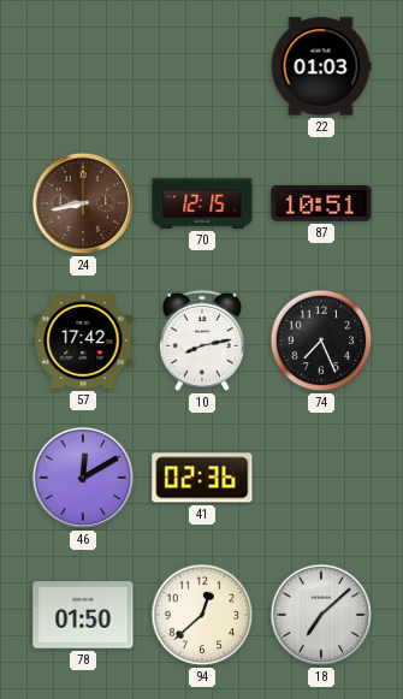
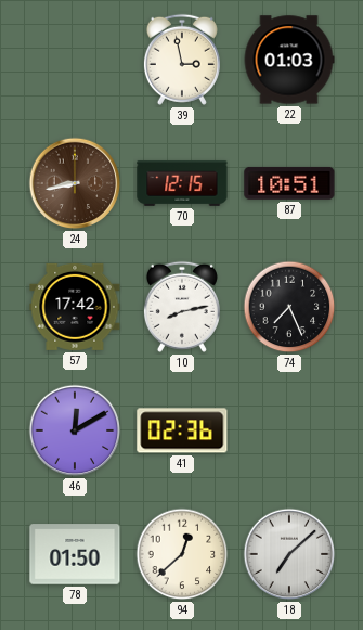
39: none -> 2:58 (182, 60)
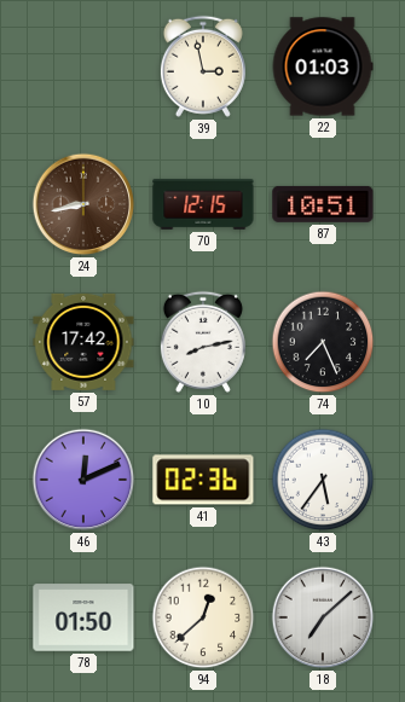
46: 12:10 -> 12:11 (83, 480)
43: none -> 5:36 (323, 480)
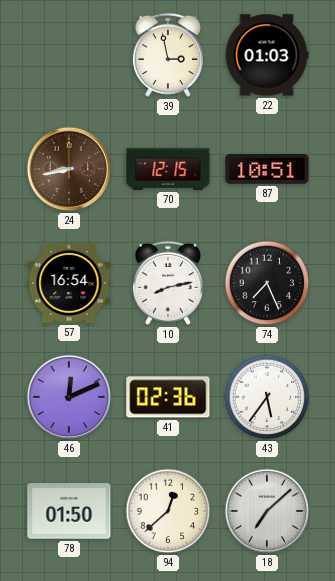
57: 17:42 -> 16:54 (69, 283)
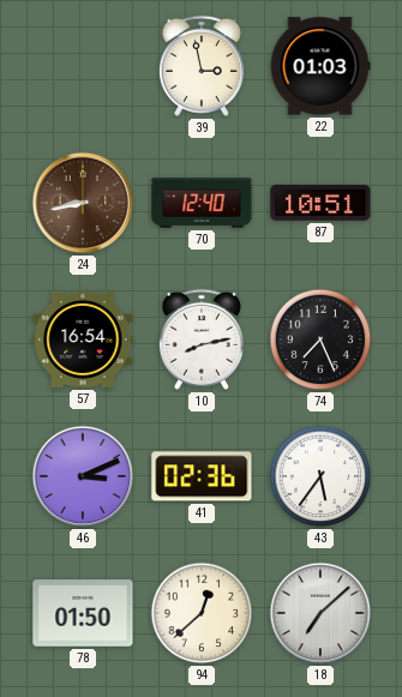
70: 12:15 -> 12:40 (202, 203)
46: 12:11 -> 3:11 (83, 476)
